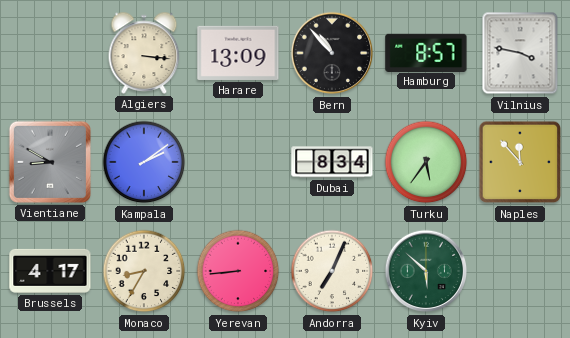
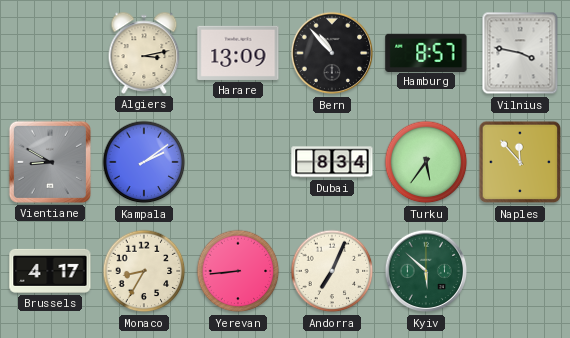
Algiers: 3:16 -> 3:13 (144, 53)
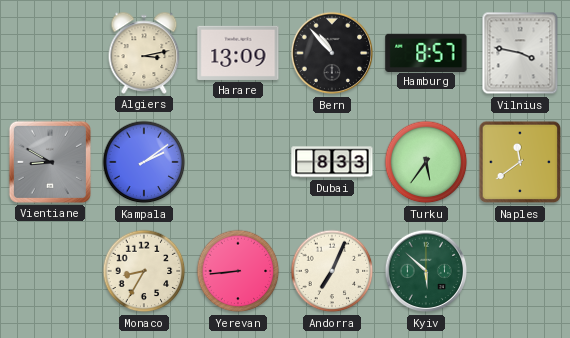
Dubai: 8:34 -> 8:33 (332, 162)
Naples: 11:53 -> 11:39 (520, 162)
Brussels: 4:17 -> none (50, 271)
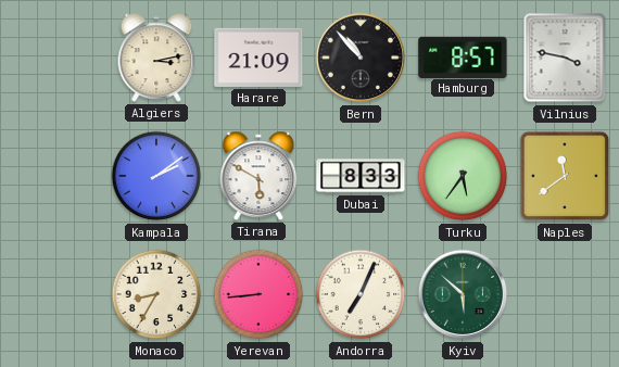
Harare: 13:09 -> 21:09 (258, 58)
Vientiane: 8:50 -> none (50, 162)
Tirana: none -> 5:50 (258, 176)
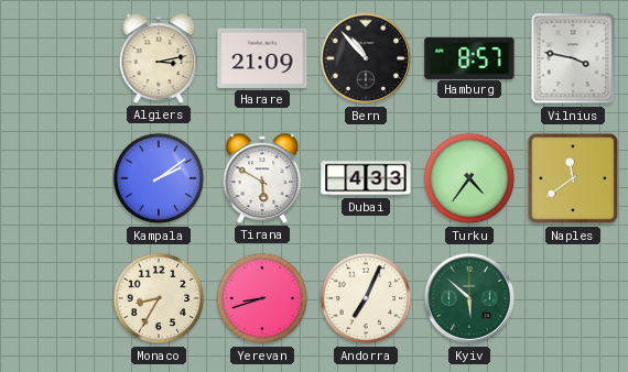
Dubai: 8:33 -> 4:33 (366, 178)
Turku: 5:36 -> 4:36 (469, 178)
Yerevan: 8:44 -> 8:42 (262, 298)
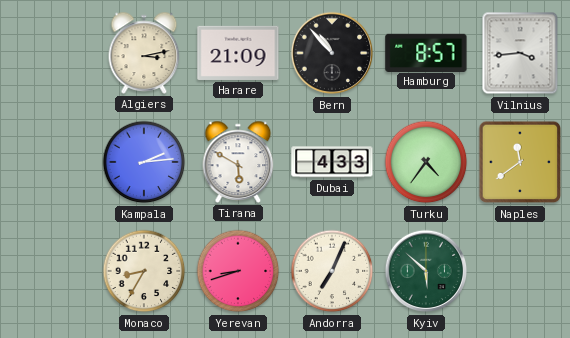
Vilnius: 3:47 -> 3:44 (520, 53)
Kampala: 2:09 -> 2:14 (144, 162)
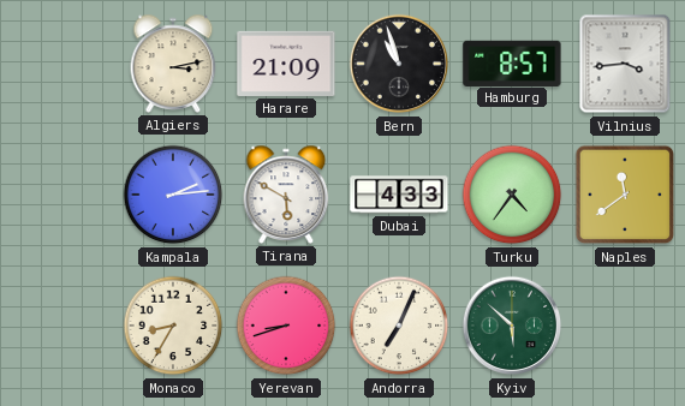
Bern: 10:53 -> 10:57 (399, 64)
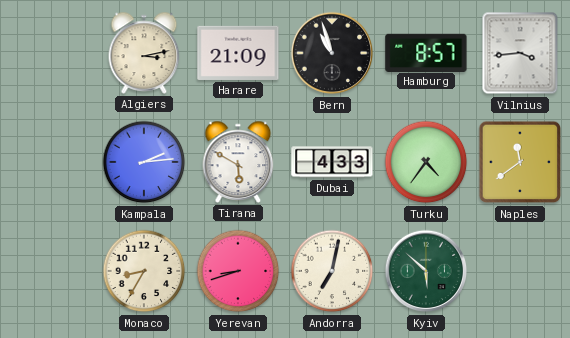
Andorra: 7:04 -> 7:02 (332, 271)
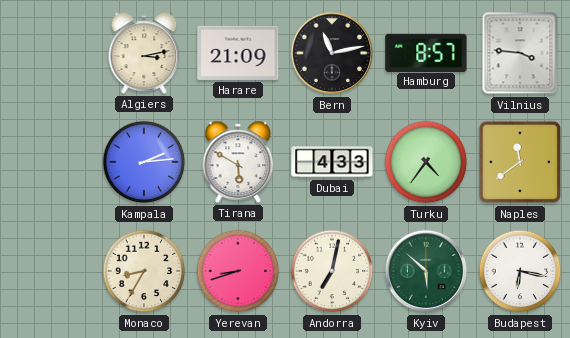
Bern: 10:57 -> 11:13 (332, 53)
Vilnius: 3:44 -> 3:46 (520, 53)
Budapest: none -> 6:17 (520, 271)
